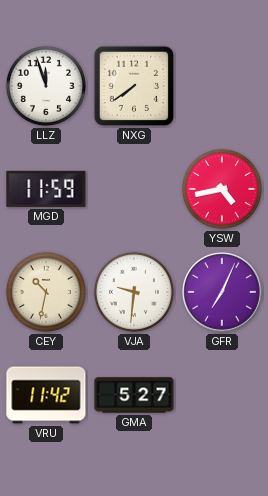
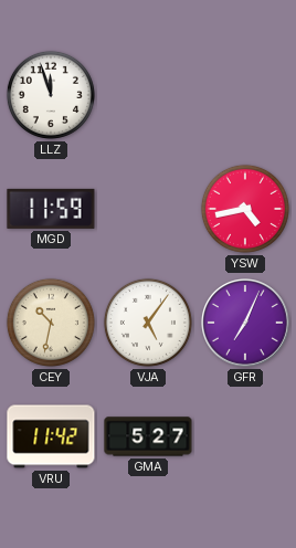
NXG: 7:39 -> none (134, 86)
VJA: 9:31 -> 5:06 (148, 323)
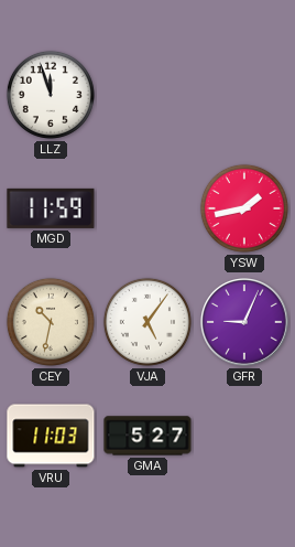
YSW: 4:43 -> 1:43 (244, 208)
GFR: 7:04 -> 9:04 (245, 323)
VRU: 11:42 -> 11:03 (51, 436)
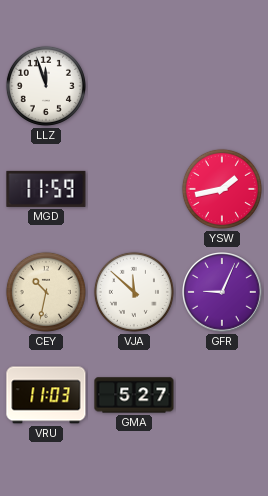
VJA: 5:06 -> 11:52 (134, 292)
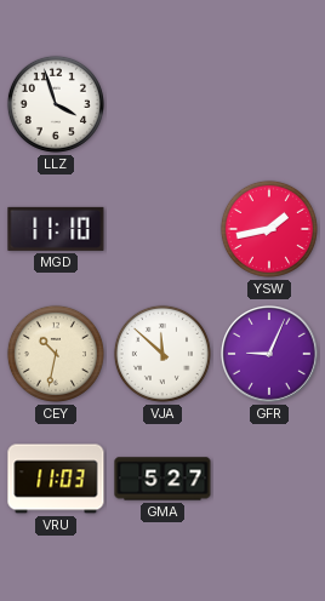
LLZ: 11:57 -> 3:57 (56, 104)
MGD: 11:59 -> 11:10 (56, 229)
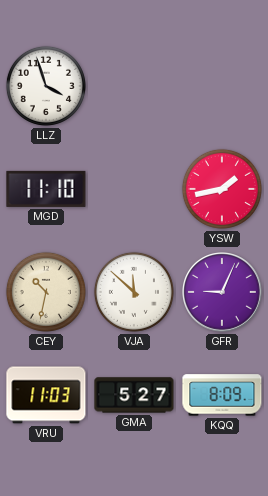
KQQ: none -> 8:09 (222, 395)
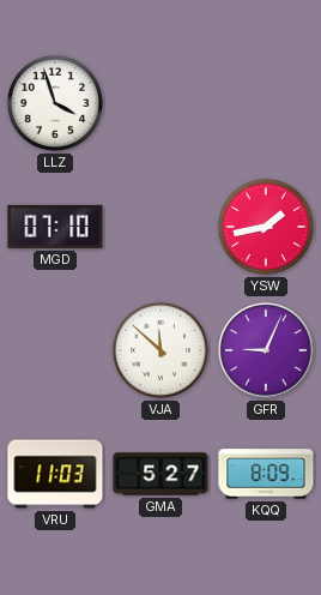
MGD: 11:10 -> 07:10 (55, 227)
CEY: 10:32 -> none (46, 292)
